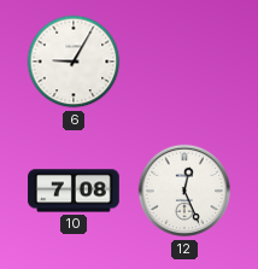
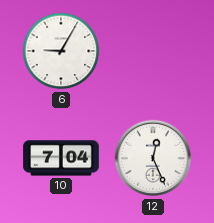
10: 7:08 -> 7:04 (61, 158)
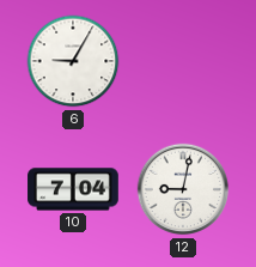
12: 12:26 -> 9:02 (183, 189)
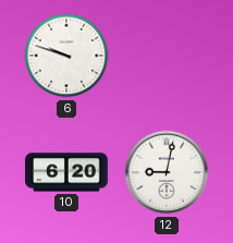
6: 9:05 -> 9:48 (66, 56)
10: 7:04 -> 6:20 (66, 172)
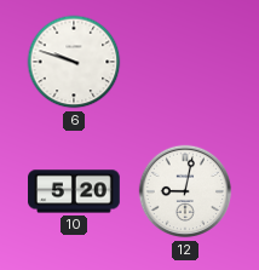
10: 6:20 -> 5:20 (74, 191)
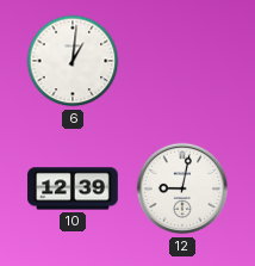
6: 9:48 -> 1:01 (73, 61)
10: 5:20 -> 12:39 (73, 188)
